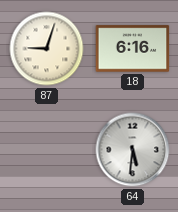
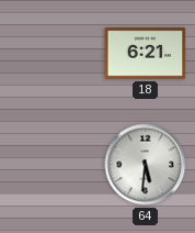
87: 9:03 -> none (47, 49)
18: 6:16 -> 6:21 (146, 54)
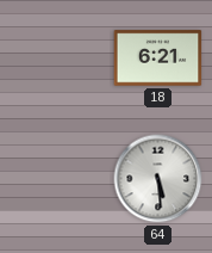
64: 5:31 -> 5:29 (158, 179)
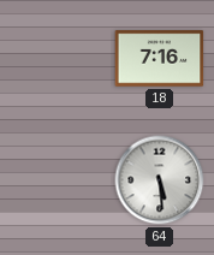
18: 6:21 -> 7:16 (160, 59)
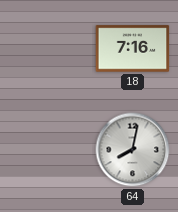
64: 5:29 -> 8:02 (133, 150)
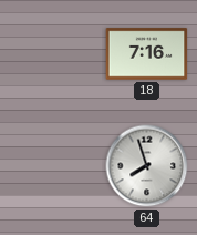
64: 8:02 -> 7:57 (147, 166)
